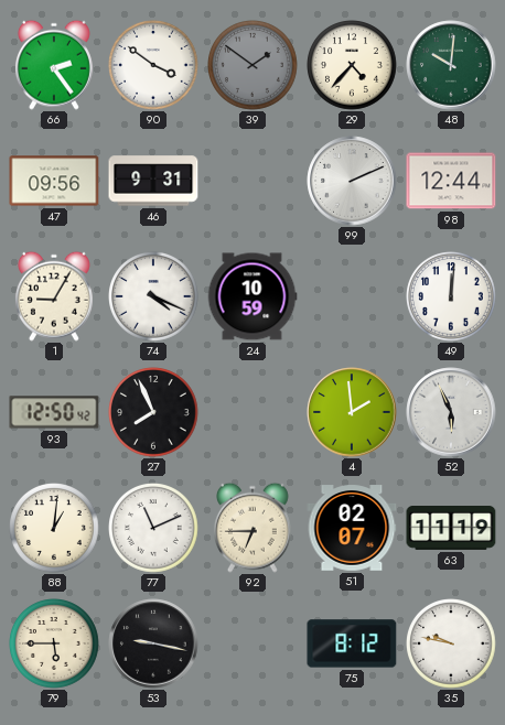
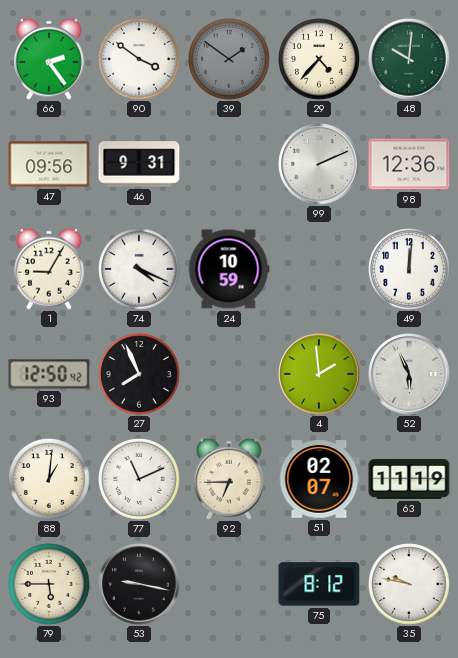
98: 12:44 -> 12:36 (409, 164)
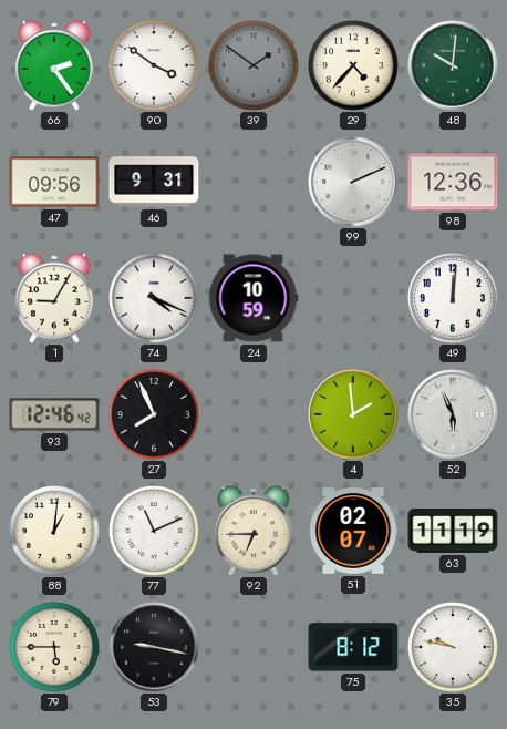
93: 12:50 -> 12:46 (54, 414)
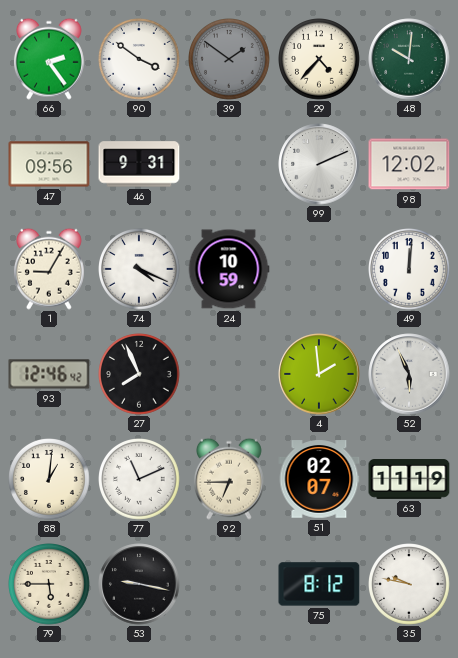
98: 12:36 -> 12:02 (409, 164)
